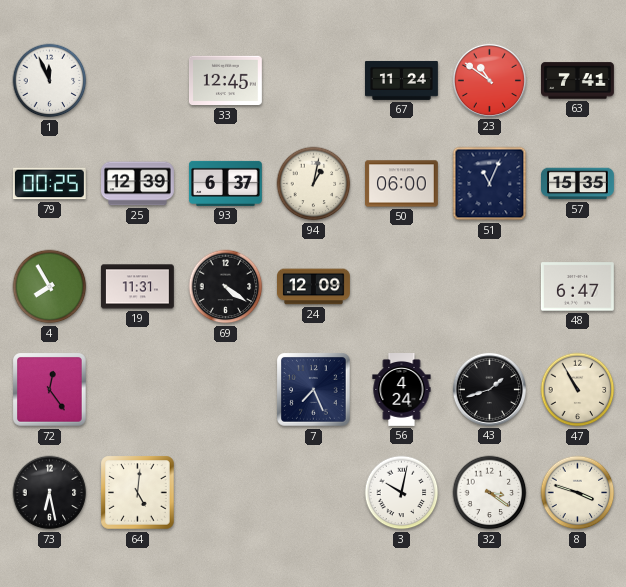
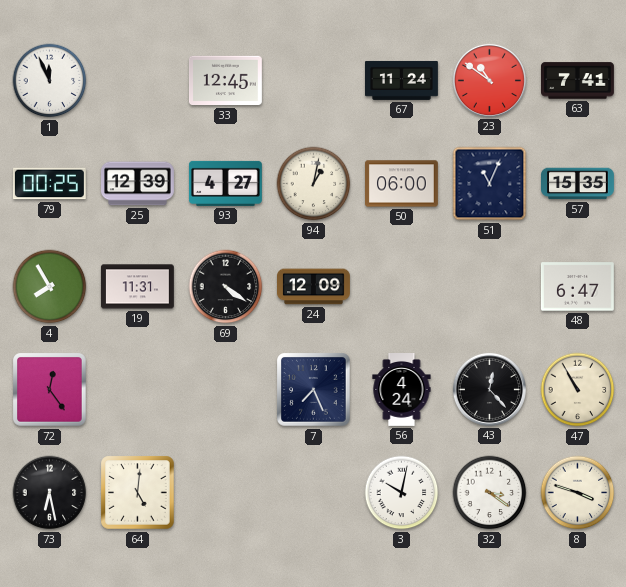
93: 6:37 -> 4:27 (225, 183)
43: 1:42 -> 12:23 (489, 389)
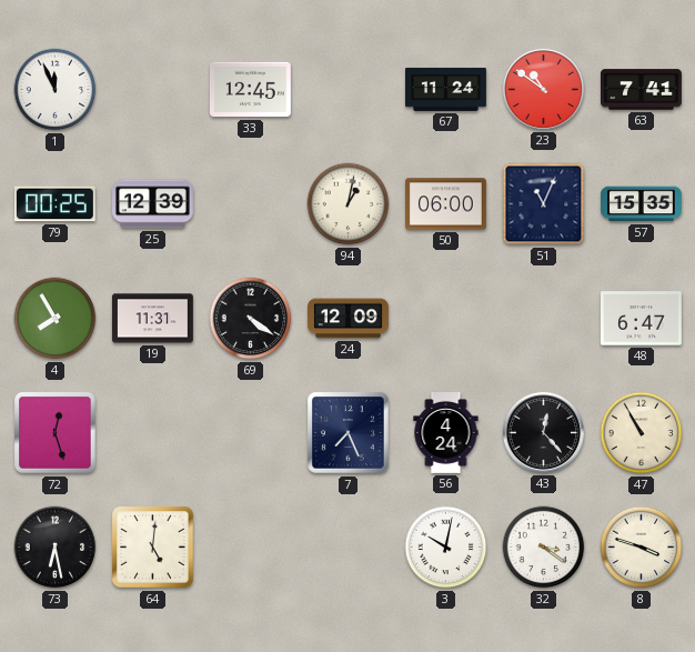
93: 4:27 -> none (225, 183)
72: 12:24 -> 12:27 (56, 433)
